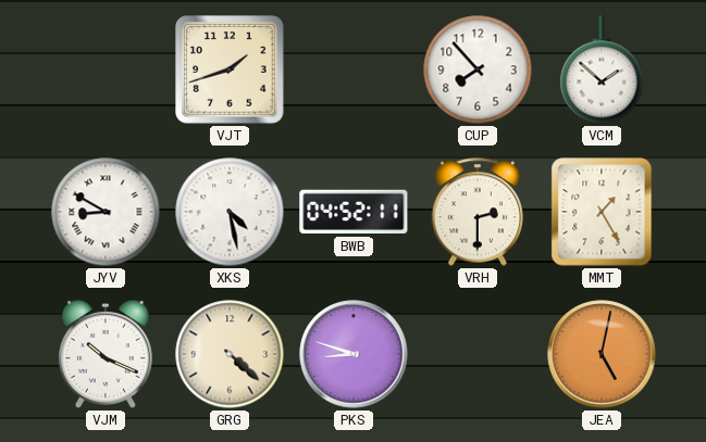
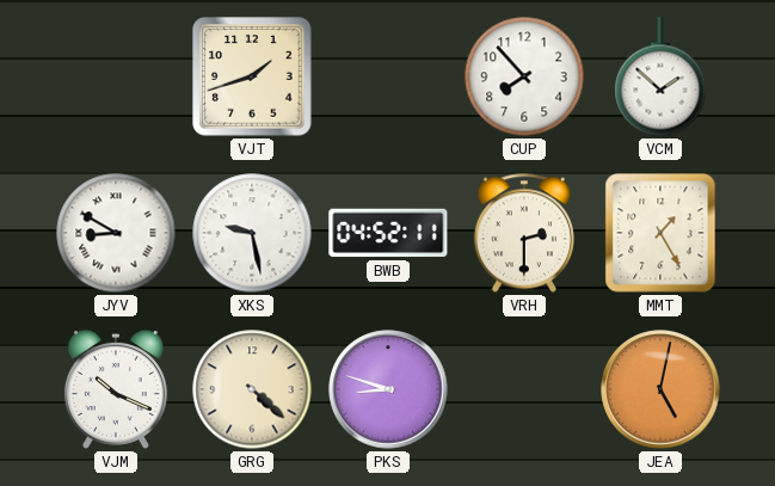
XKS: 4:28 -> 9:28 (252, 233)
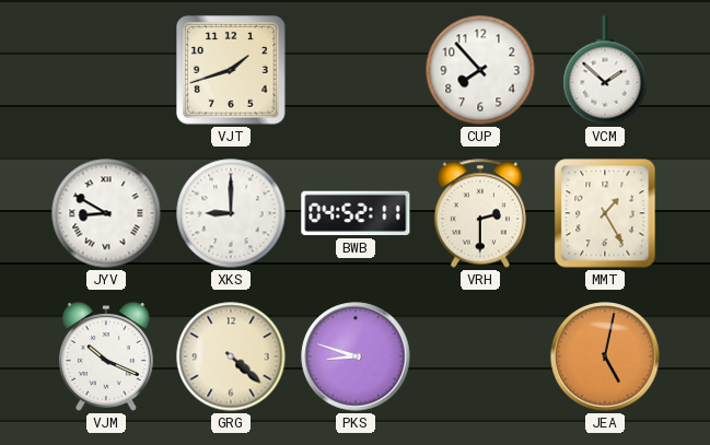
XKS: 9:28 -> 9:00 (231, 213)
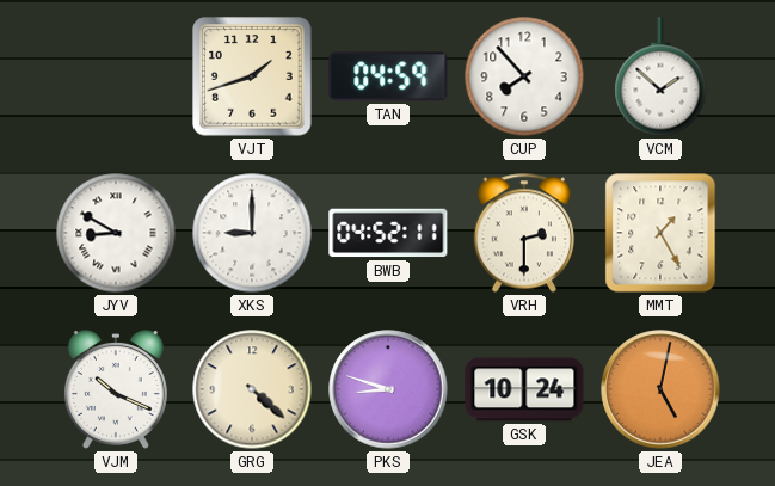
TAN: none -> 04:59 (388, 76)
GSK: none -> 10:24 (524, 389)
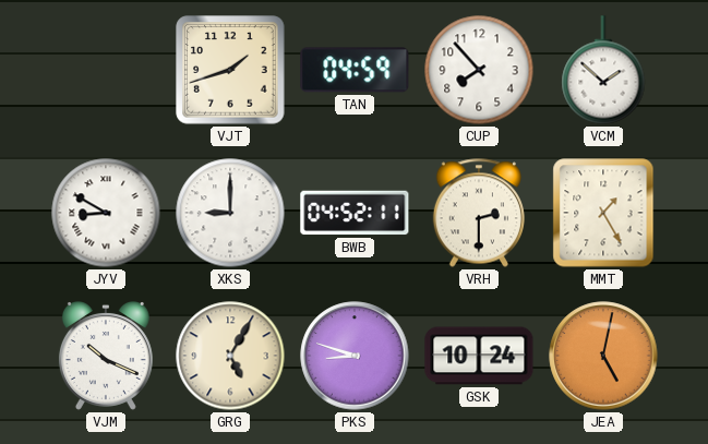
GRG: 4:22 -> 5:05 (230, 356)
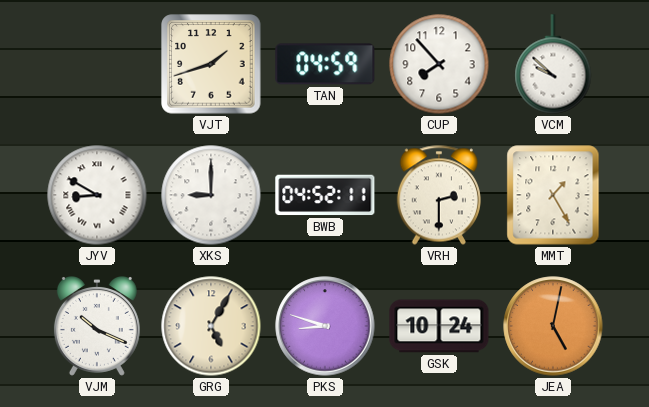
VCM: 1:52 -> 9:52 (553, 64)
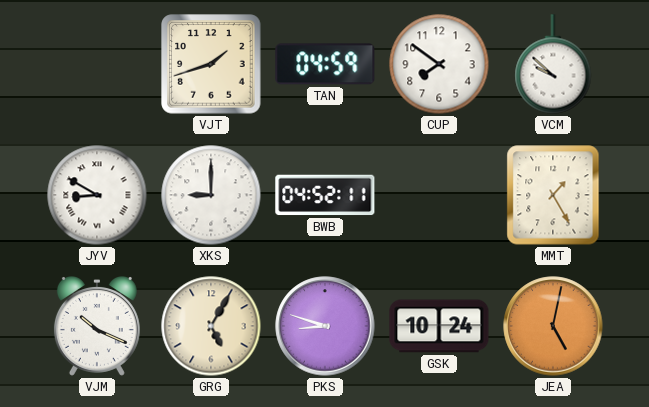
CUP: 7:53 -> 7:51 (439, 64)
VRH: 2:30 -> none (439, 195)
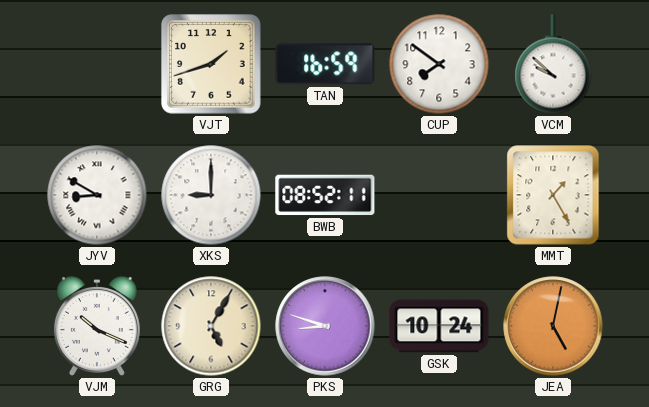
TAN: 04:59 -> 16:59 (325, 64)
BWB: 04:52 -> 08:52 (325, 195)
